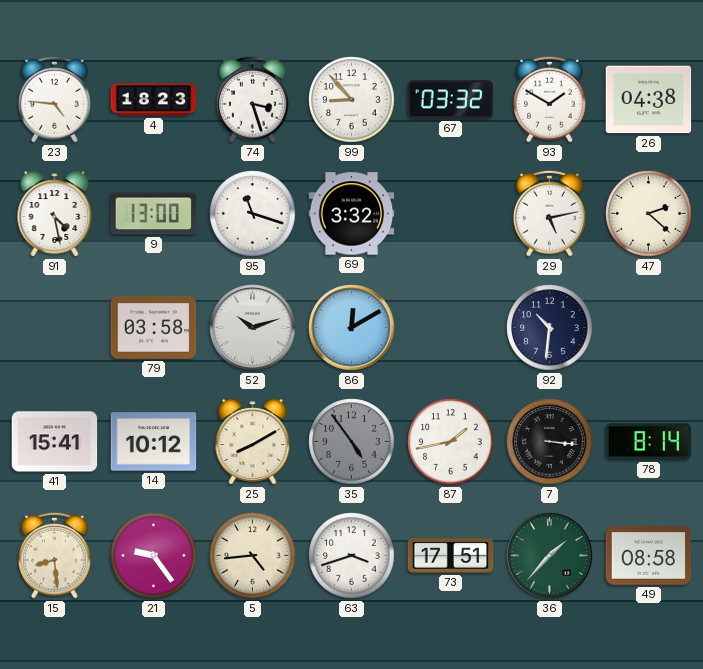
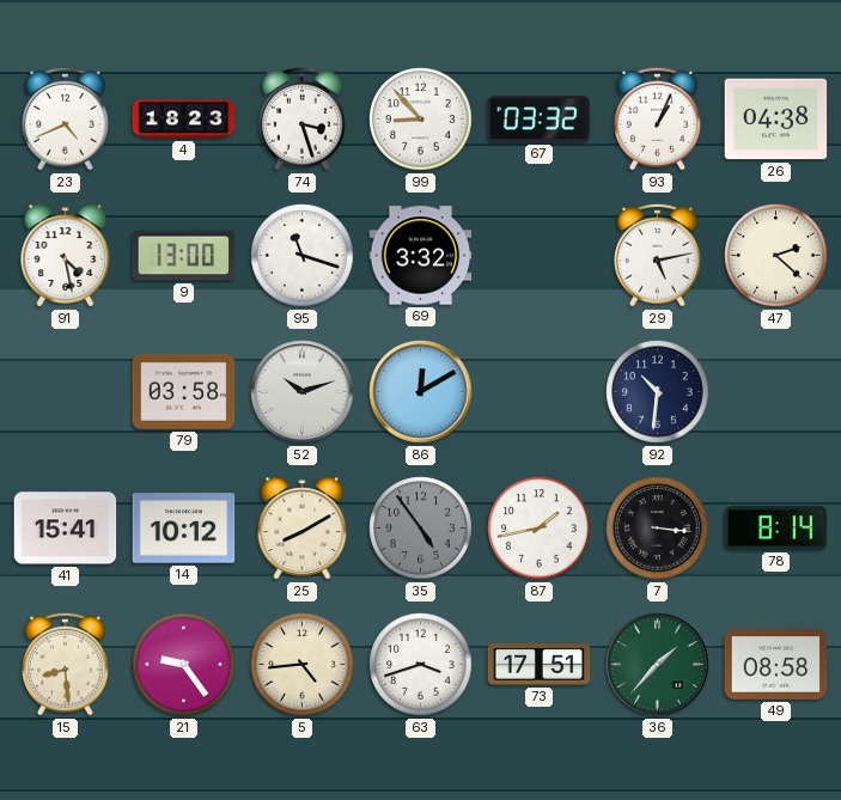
23: 4:46 -> 4:41 (66, 118)
93: 1:50 -> 1:04 (658, 118)
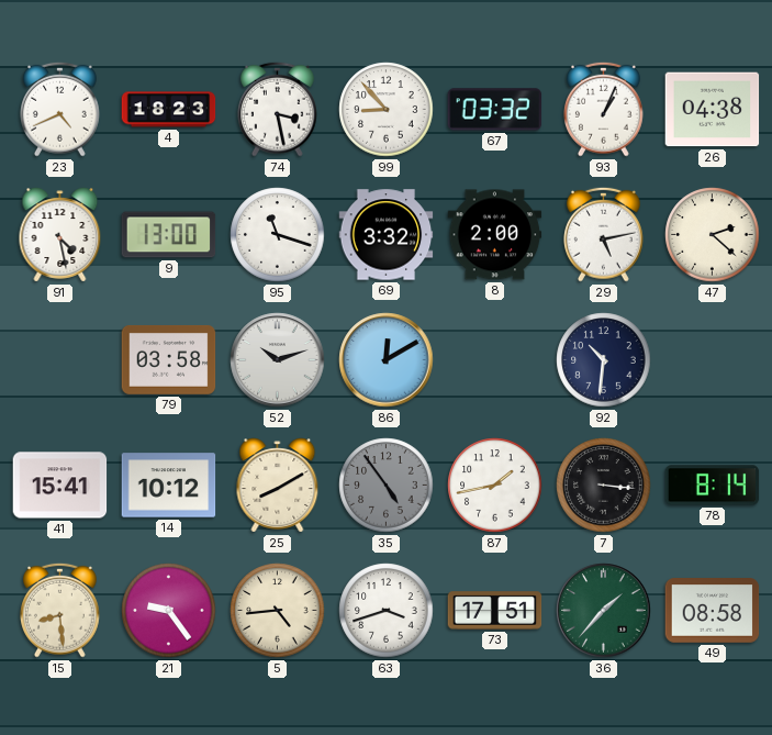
74: 3:27 -> 3:28 (278, 109)
8: none -> 2:00 (495, 235)
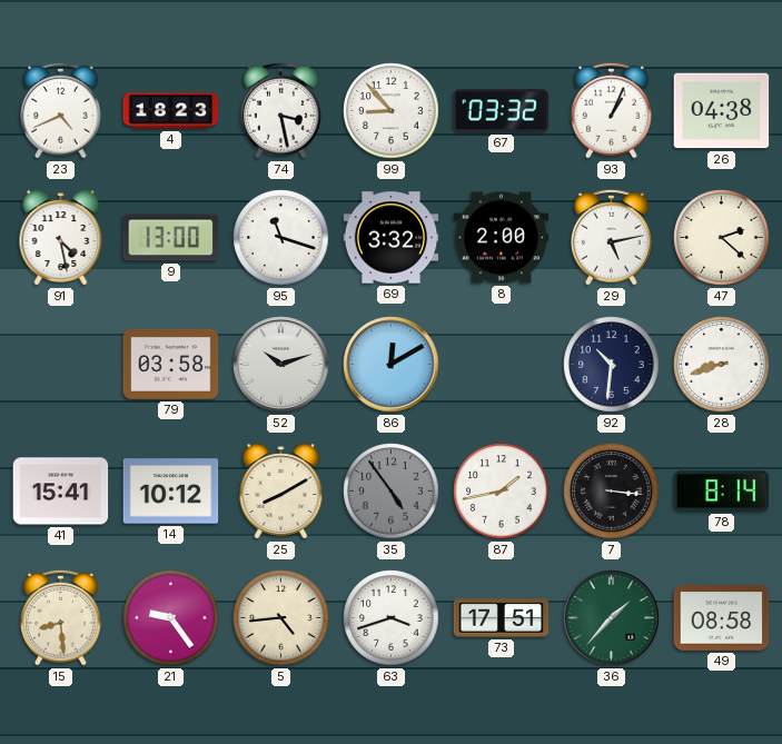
28: none -> 8:42 (722, 365)
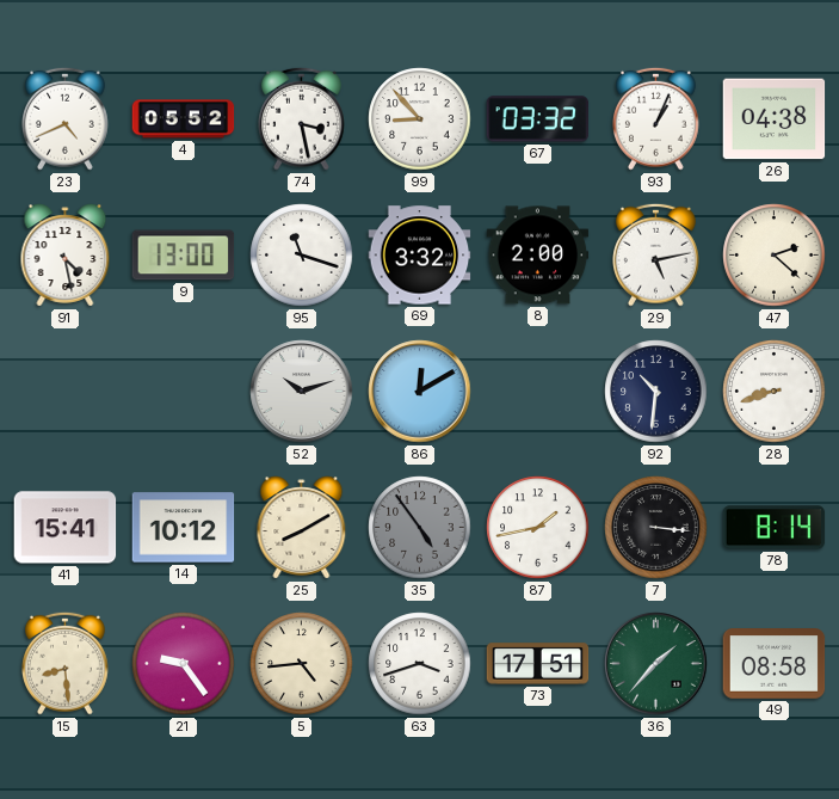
4: 18:23 -> 05:52 (184, 119)
79: 03:58 -> none (171, 364)
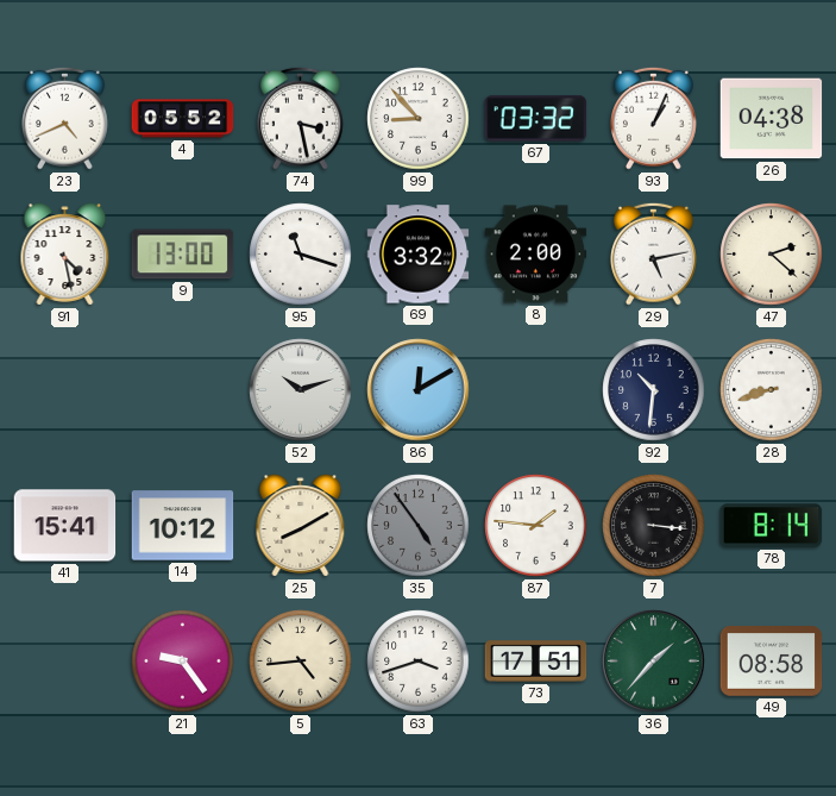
87: 1:43 -> 1:46 (536, 526)
15: 8:29 -> none (66, 663)
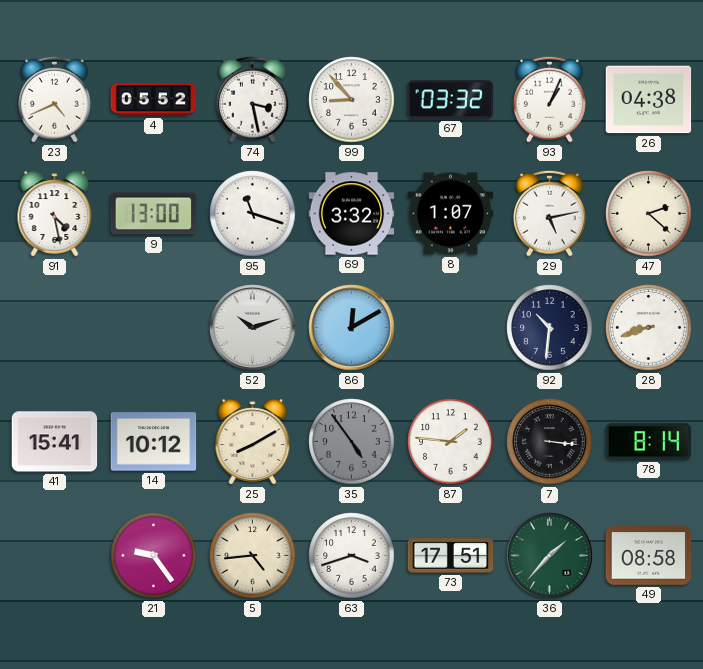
8: 2:00 -> 1:07 (451, 214)
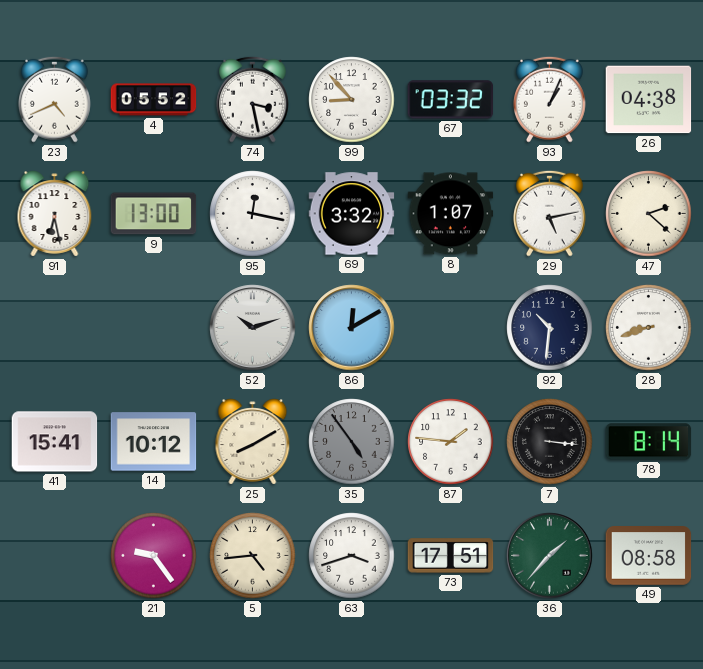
91: 4:28 -> 6:28 (55, 214)
95: 11:18 -> 12:17 (253, 214)
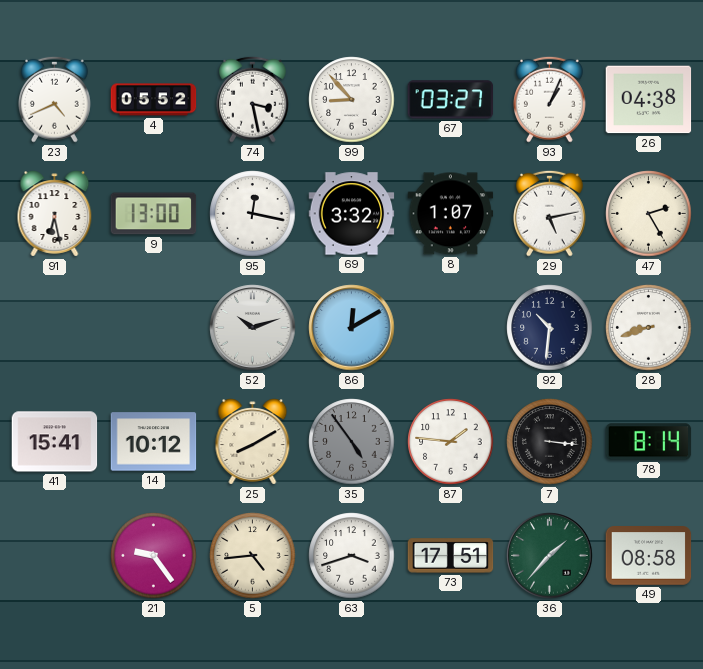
67: 03:32 -> 03:27 (451, 100)
47: 2:22 -> 2:25 (649, 214)
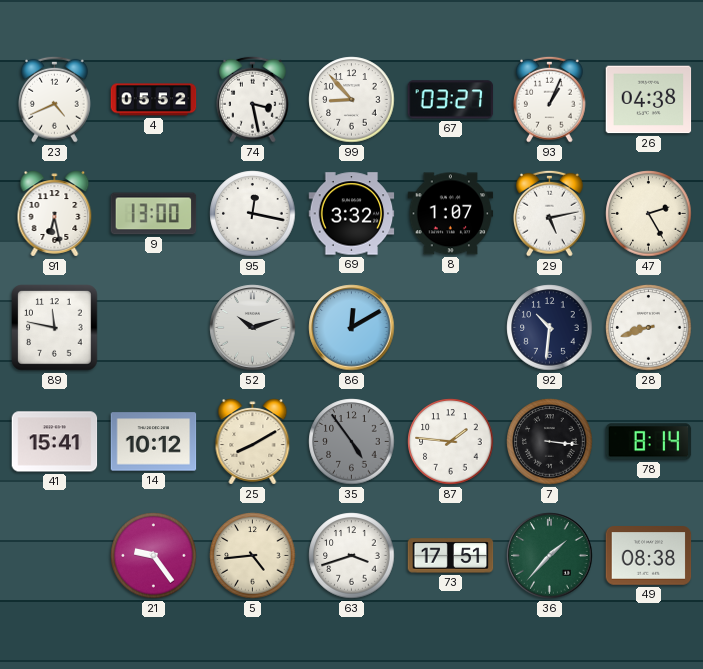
89: none -> 11:47 (55, 328)
49: 08:58 -> 08:38 (649, 556)
